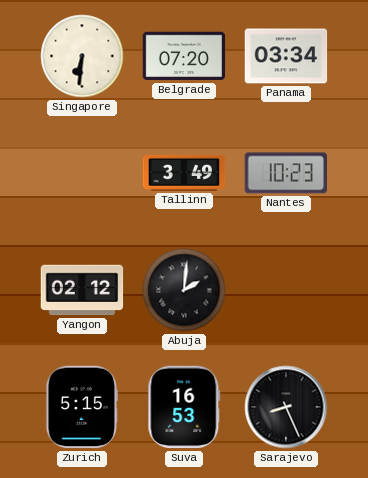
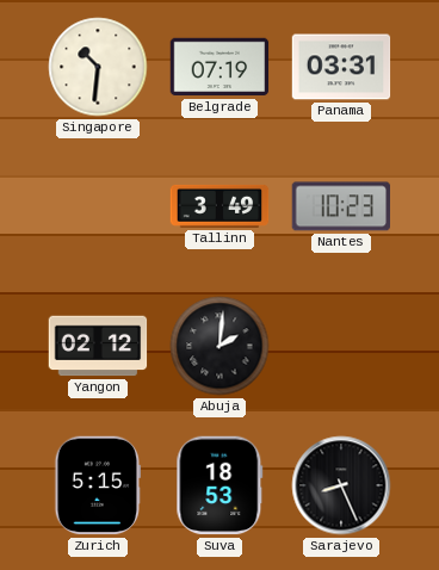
Singapore: 6:31 -> 10:31 (98, 67)
Belgrade: 07:20 -> 07:19 (219, 67)
Panama: 03:34 -> 03:31 (341, 67)
Suva: 16:53 -> 18:53 (219, 485)
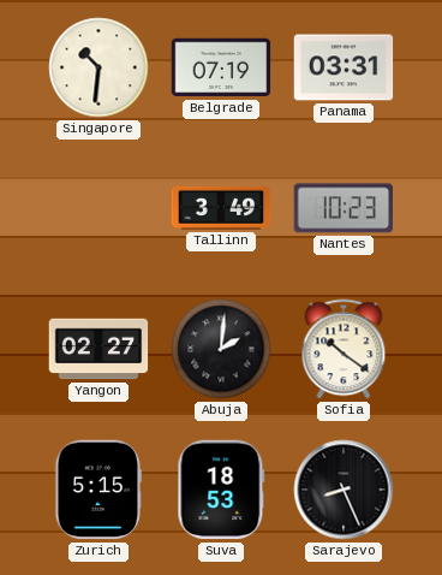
Yangon: 02:12 -> 02:27 (98, 349)
Sofia: none -> 10:21 (344, 349)
